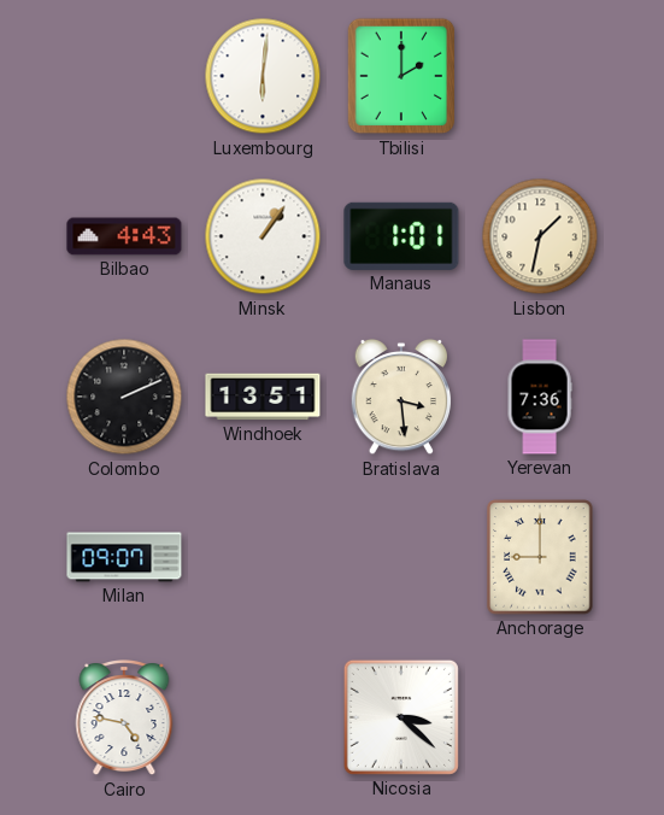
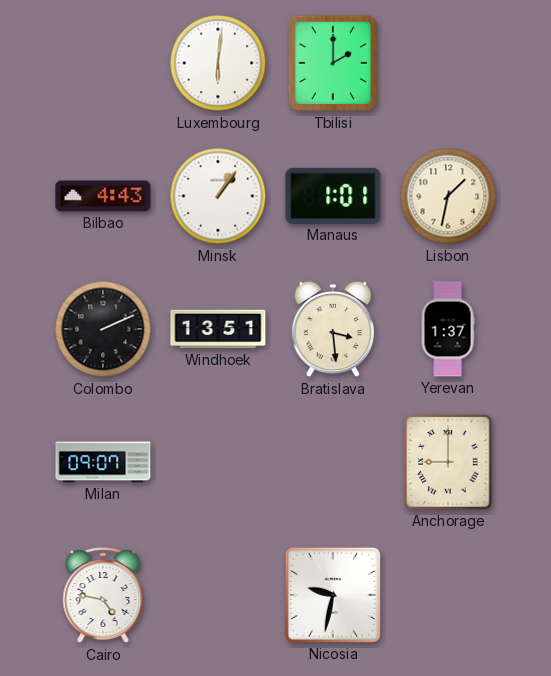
Yerevan: 7:36 -> 1:37 (448, 329)
Nicosia: 3:22 -> 9:32 (333, 595)
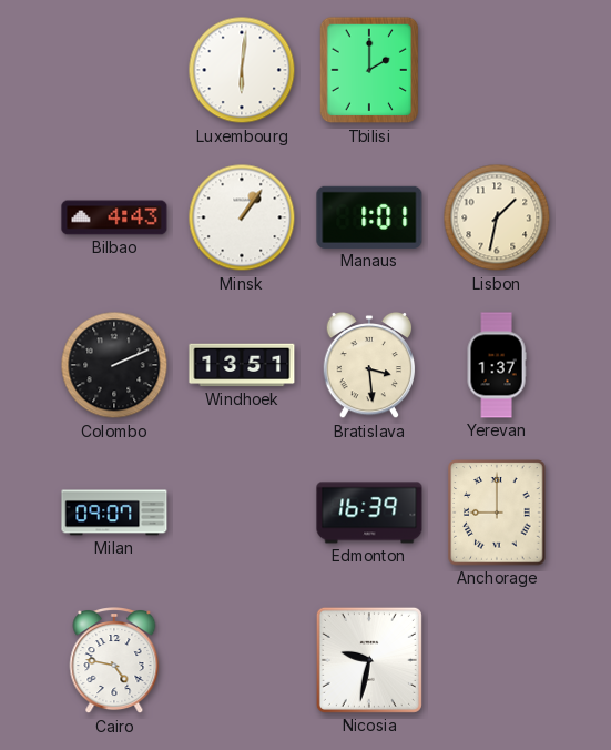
Edmonton: none -> 16:39 (369, 513)
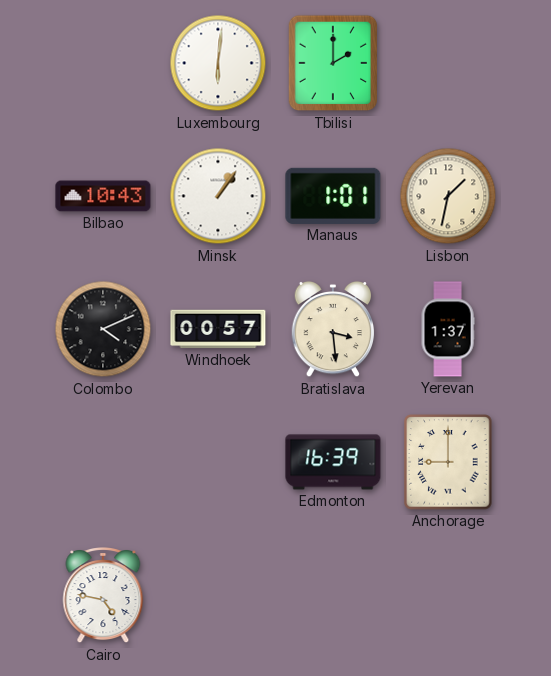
Bilbao: 4:43 -> 10:43 (103, 196)
Colombo: 2:11 -> 4:11 (103, 329)
Windhoek: 13:51 -> 00:57 (218, 329)
Milan: 09:07 -> none (114, 513)
Nicosia: 9:32 -> none (369, 660)
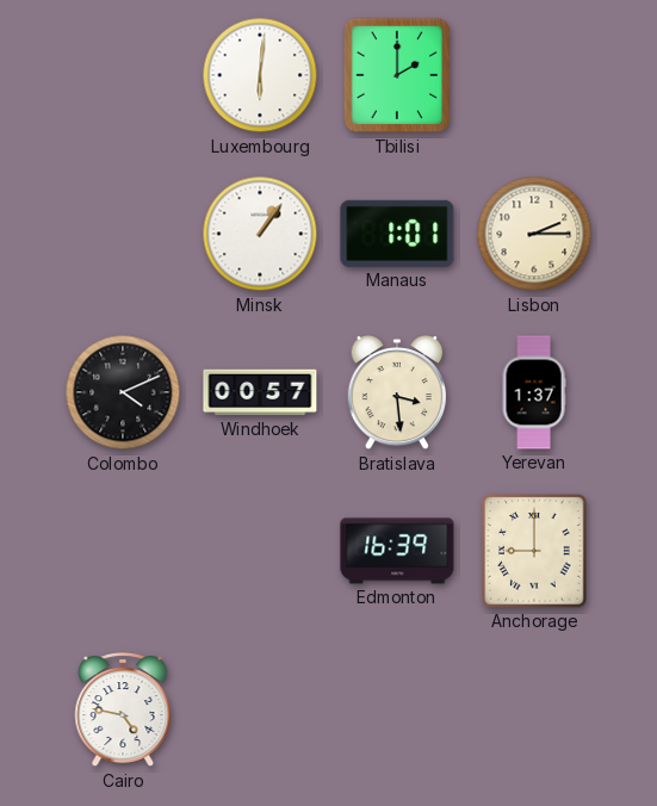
Bilbao: 10:43 -> none (103, 196)
Lisbon: 1:32 -> 2:15 (534, 234)
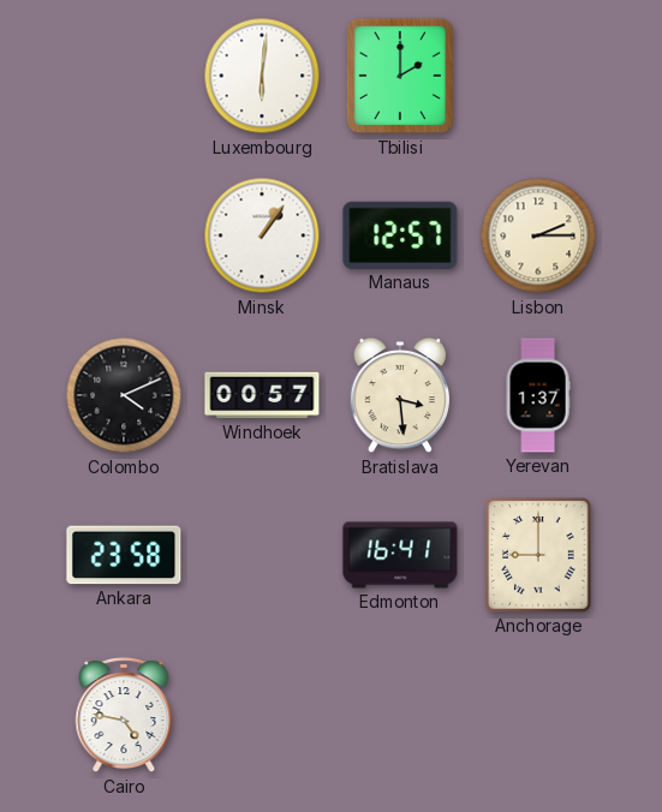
Manaus: 1:01 -> 12:57 (400, 235)
Ankara: none -> 23:58 (124, 555)
Edmonton: 16:39 -> 16:41 (400, 555)
